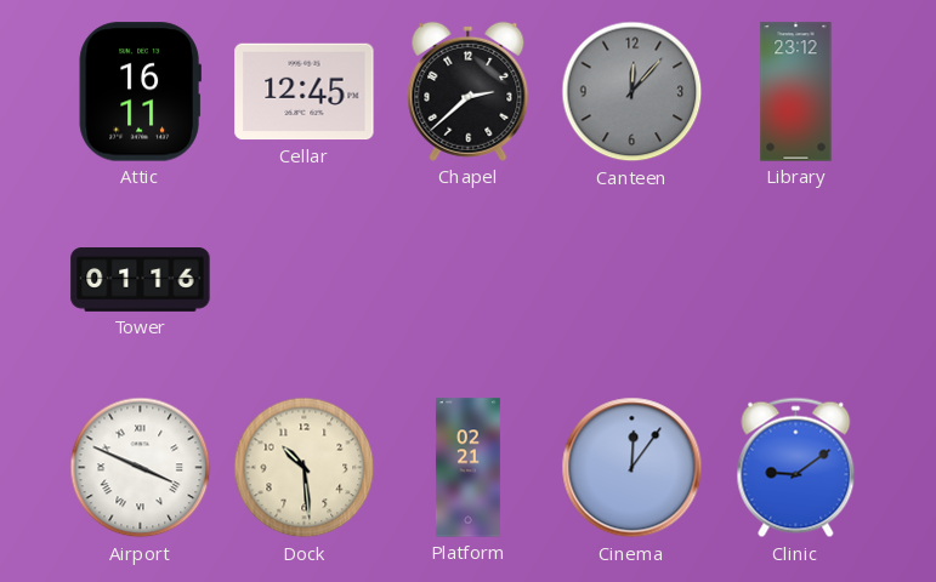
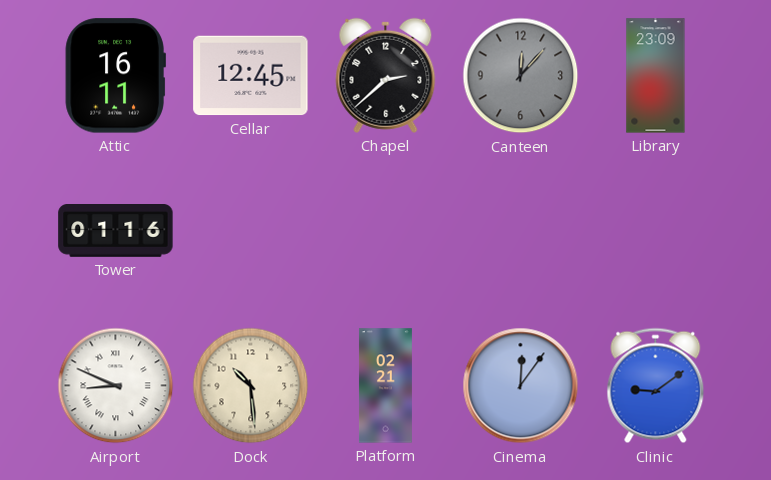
Library: 23:12 -> 23:09 (656, 76)
Airport: 3:49 -> 8:49 (116, 386)
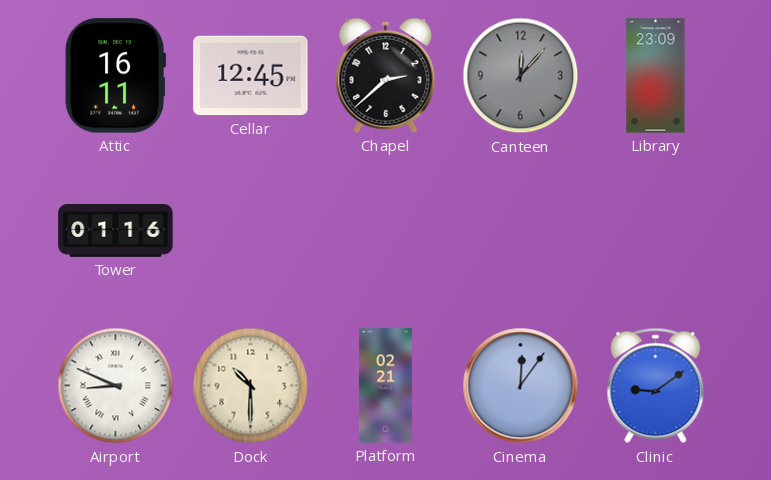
Dock: 10:29 -> 10:30 (251, 386)
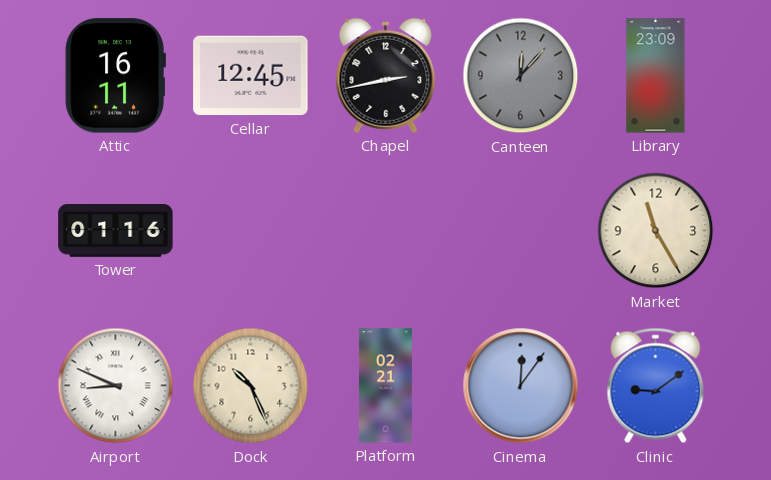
Chapel: 2:38 -> 2:43 (386, 75)
Market: none -> 11:25 (656, 231)
Dock: 10:30 -> 10:26 (251, 386)
